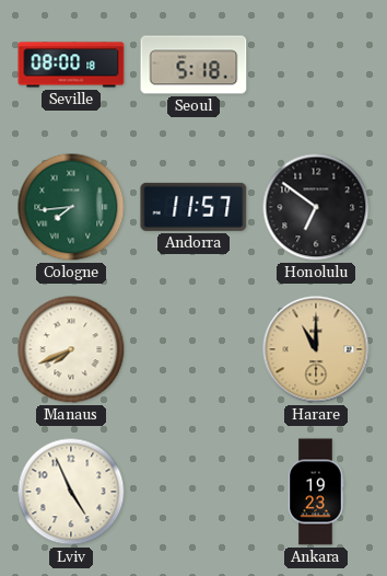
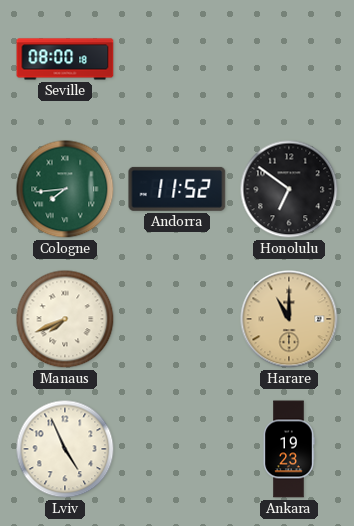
Seoul: 5:18 -> none (193, 65)
Andorra: 11:57 -> 11:52 (177, 189)
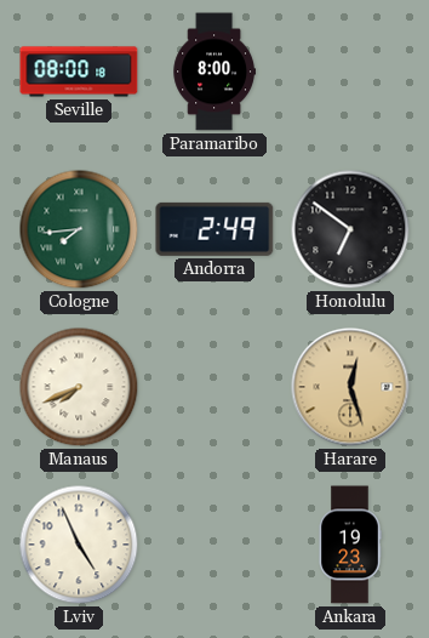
Paramaribo: none -> 8:00 (213, 72)
Andorra: 11:52 -> 2:49 (215, 229)
Harare: 11:00 -> 12:27 (350, 387)
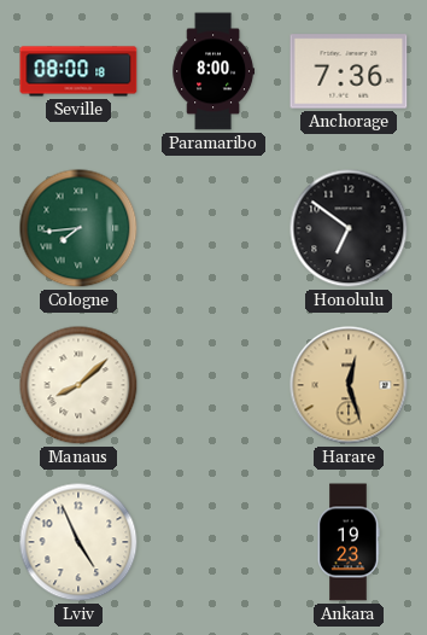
Anchorage: none -> 7:36 (349, 71)
Andorra: 2:49 -> none (215, 229)
Manaus: 7:41 -> 8:08 (78, 385)
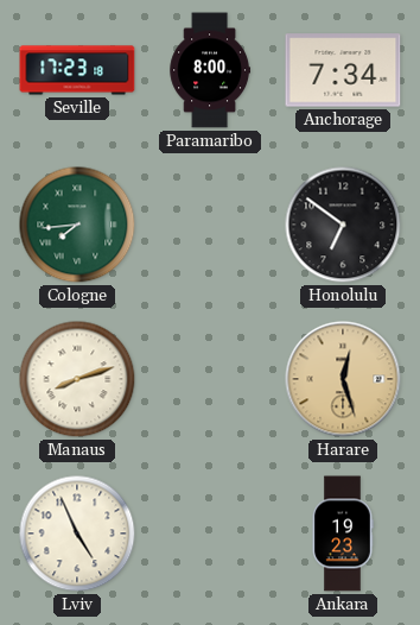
Seville: 08:00 -> 17:23 (77, 70)
Anchorage: 7:36 -> 7:34 (343, 70)
Manaus: 8:08 -> 8:12 (77, 379)
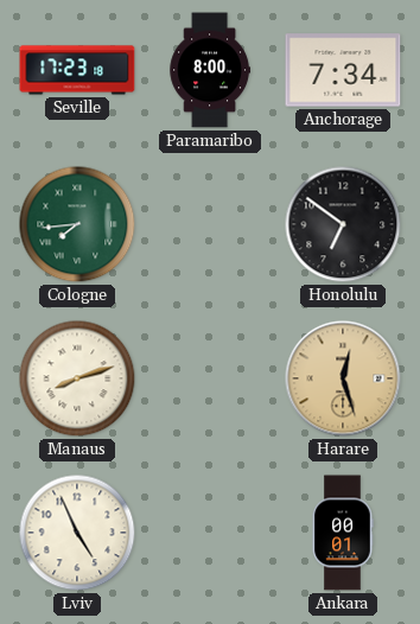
Ankara: 19:23 -> 00:01 (343, 533)
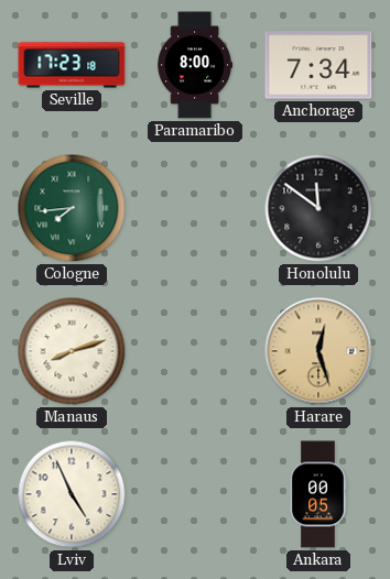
Honolulu: 6:51 -> 11:51 (318, 208)
Ankara: 00:01 -> 00:05 (318, 494)
